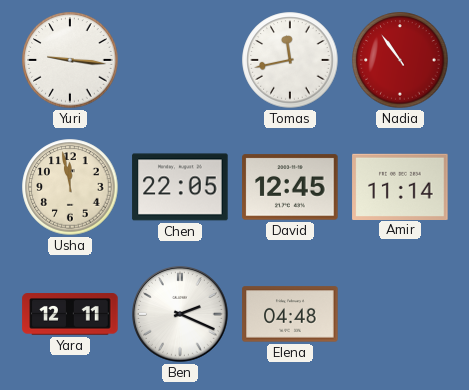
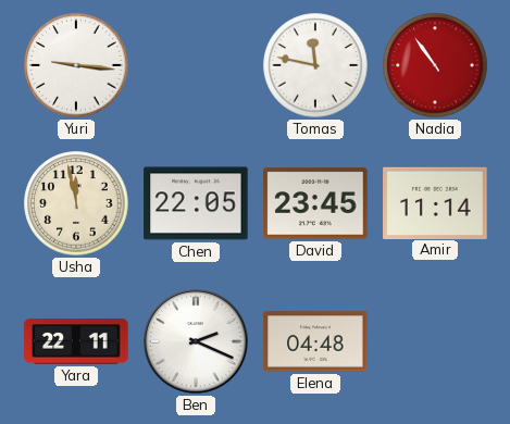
Tomas: 11:43 -> 11:47 (315, 65)
David: 12:45 -> 23:45 (315, 203)
Yara: 12:11 -> 22:11 (76, 341)
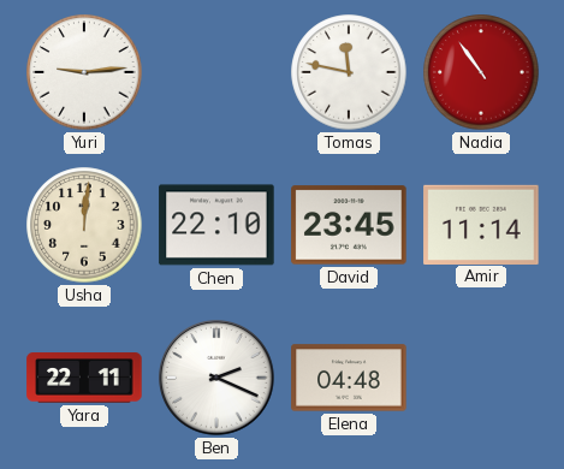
Yuri: 9:16 -> 9:14 (84, 72)
Usha: 11:58 -> 12:01 (84, 225)
Chen: 22:05 -> 22:10 (216, 225)
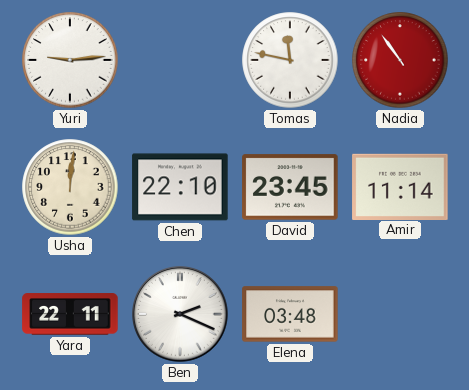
Elena: 04:48 -> 03:48 (290, 314)
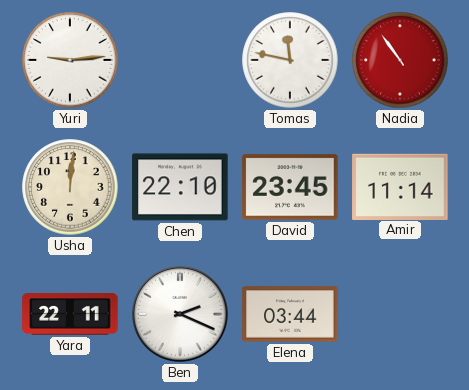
Elena: 03:48 -> 03:44 (290, 314)
